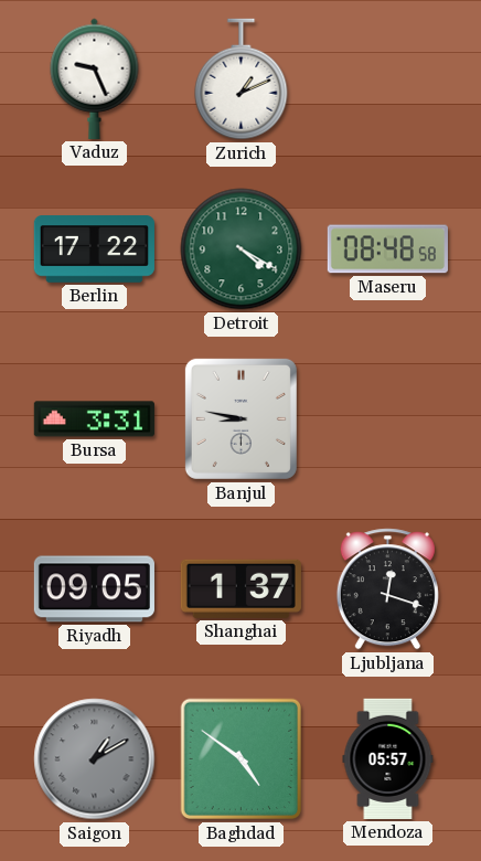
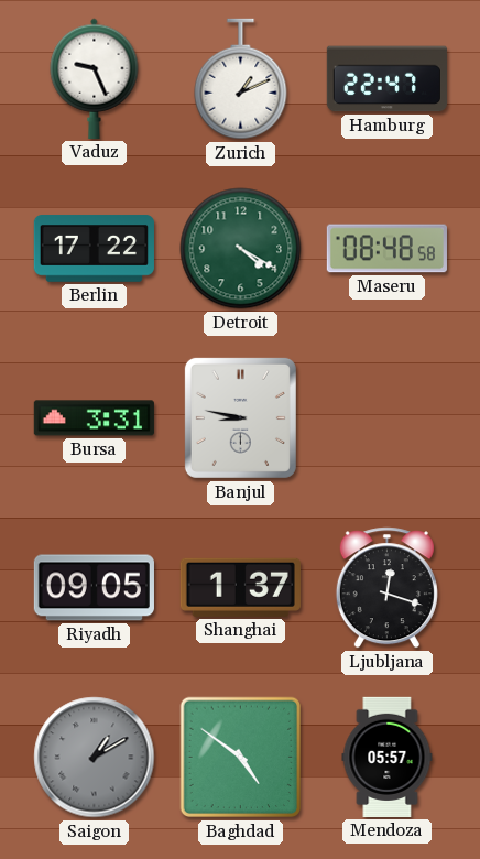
Hamburg: none -> 22:47 (386, 79)
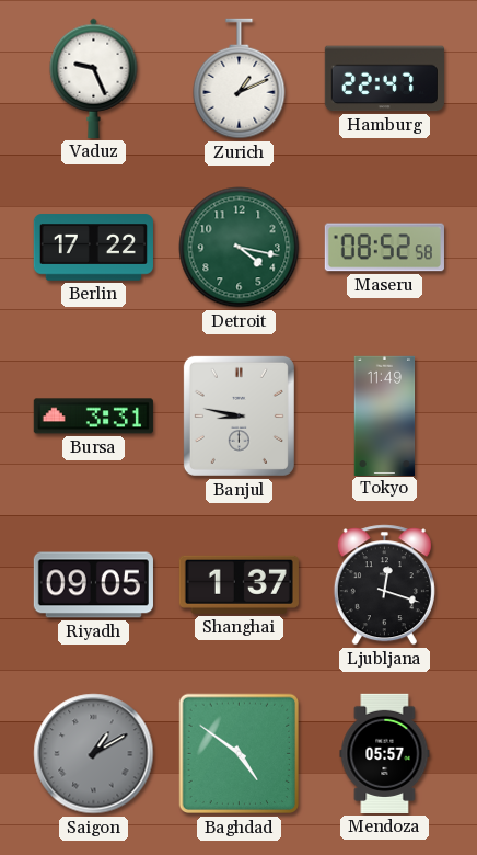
Detroit: 4:20 -> 4:17 (240, 248)
Maseru: 08:48 -> 08:52 (384, 248)
Tokyo: none -> 11:49 (385, 415)
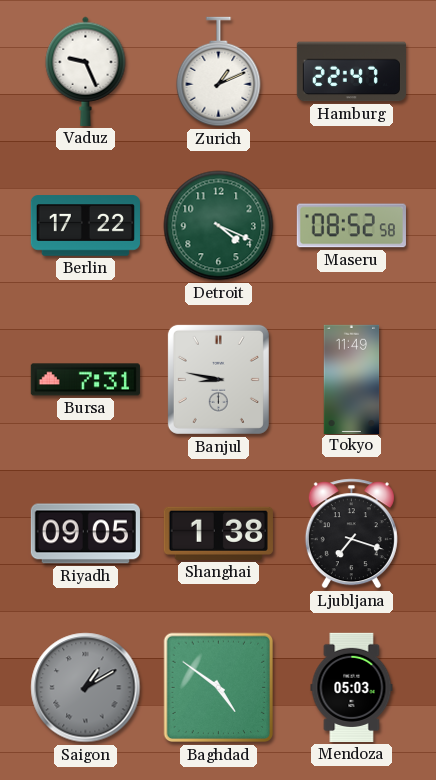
Detroit: 4:17 -> 4:19 (219, 226)
Bursa: 3:31 -> 7:31 (85, 380)
Shanghai: 1:37 -> 1:38 (218, 533)
Ljubljana: 12:18 -> 7:18 (351, 534)
Mendoza: 05:57 -> 05:03 (352, 687)
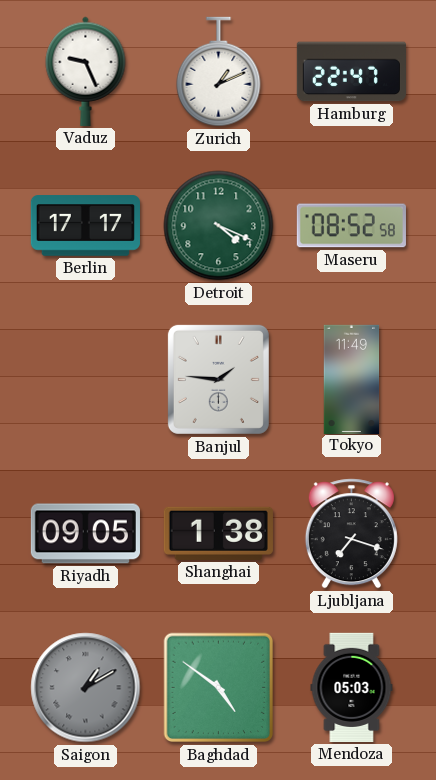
Berlin: 17:22 -> 17:17 (85, 226)
Bursa: 7:31 -> none (85, 380)
Banjul: 8:47 -> 1:46 (218, 379)
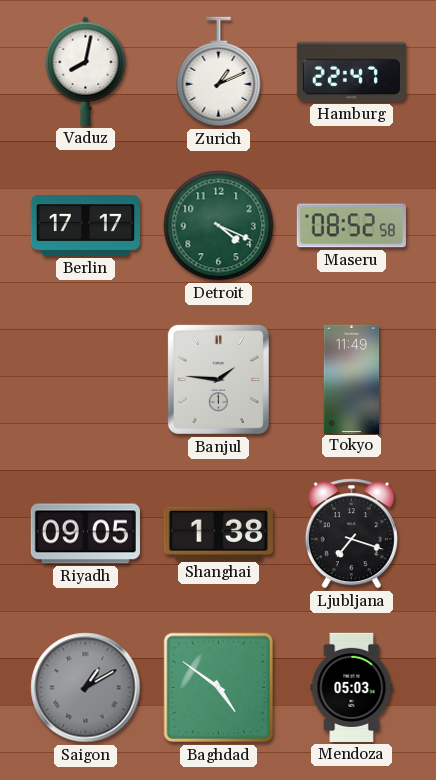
Vaduz: 9:26 -> 8:02 (86, 71)
